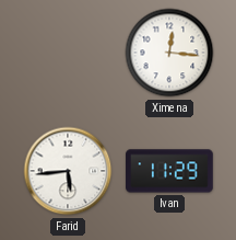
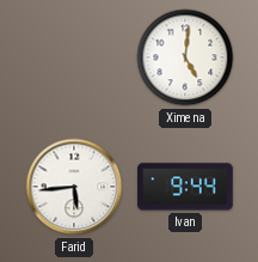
Ximena: 12:16 -> 5:01 (185, 57)
Ivan: 11:29 -> 9:44 (185, 187)
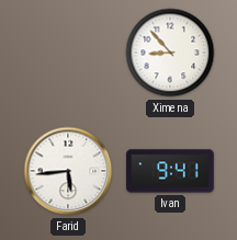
Ximena: 5:01 -> 8:53 (170, 53)
Ivan: 9:44 -> 9:41 (170, 171)
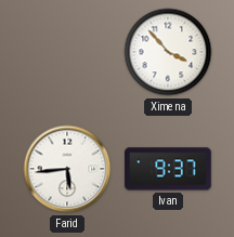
Ximena: 8:53 -> 3:53 (168, 52)
Ivan: 9:41 -> 9:37 (168, 169)
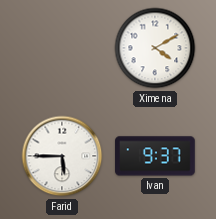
Ximena: 3:53 -> 4:10 (155, 48)
Farid: 5:44 -> 5:45 (62, 156)
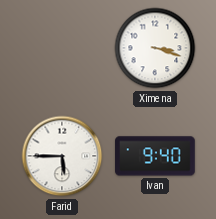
Ximena: 4:10 -> 3:18 (155, 48)
Ivan: 9:37 -> 9:40 (155, 156)
